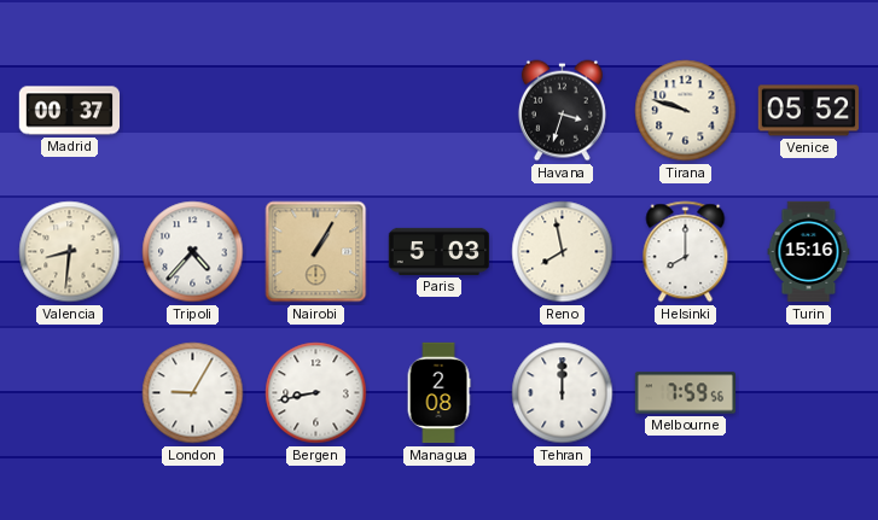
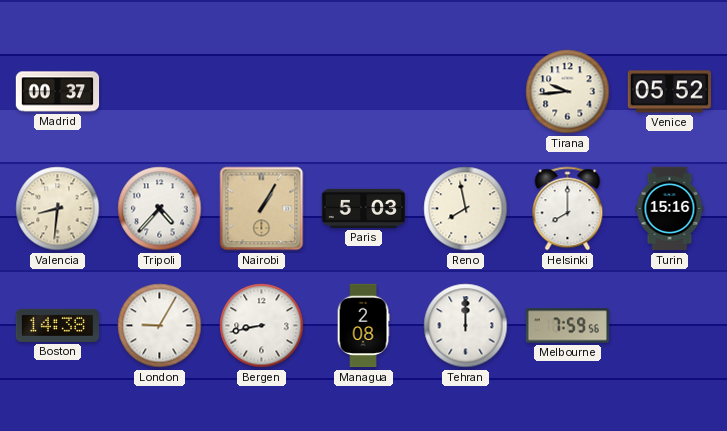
Havana: 3:33 -> none (562, 111)
Tirana: 9:48 -> 9:44 (568, 92)
Boston: none -> 14:38 (57, 325)
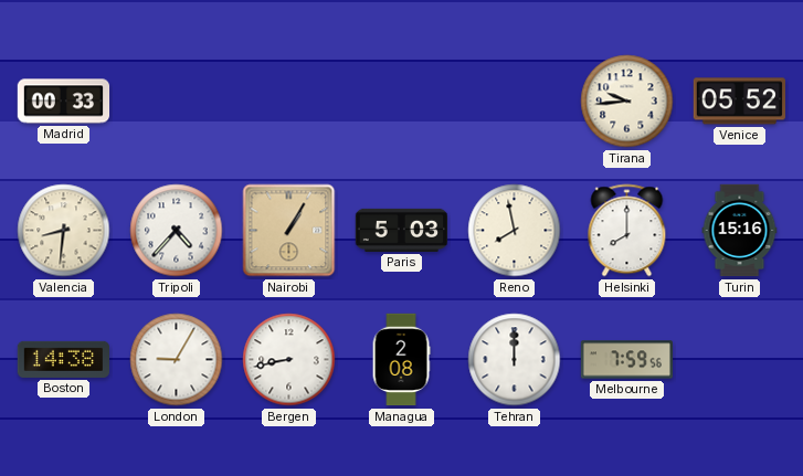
Madrid: 00:37 -> 00:33 (64, 102)
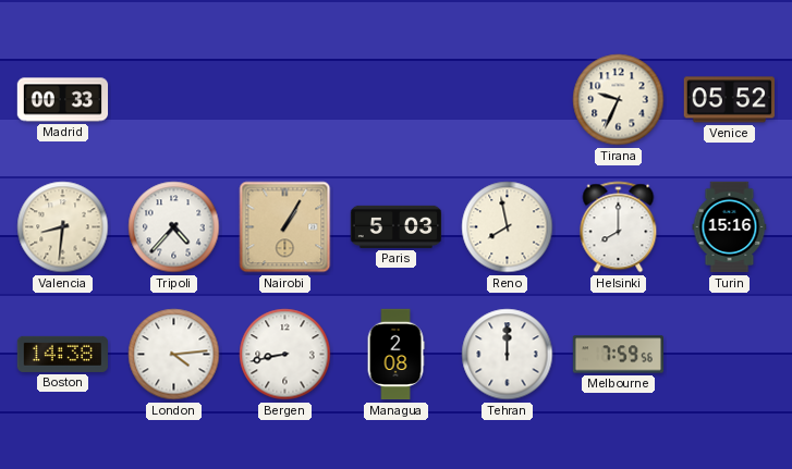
Tirana: 9:44 -> 9:34 (619, 100)
London: 9:05 -> 4:14 (174, 355)
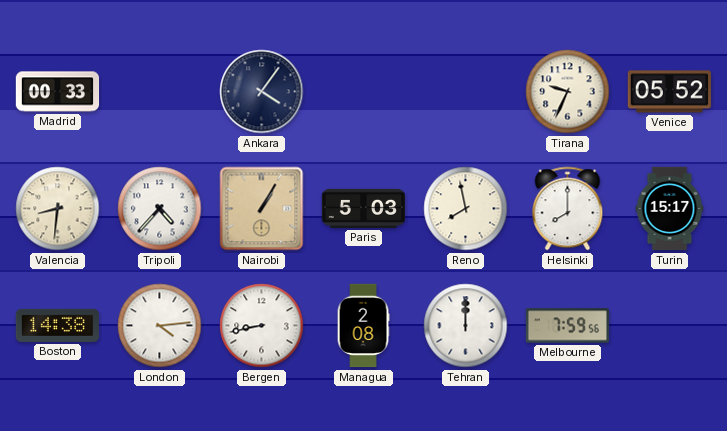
Ankara: none -> 4:06 (262, 92)
Turin: 15:16 -> 15:17 (670, 209)
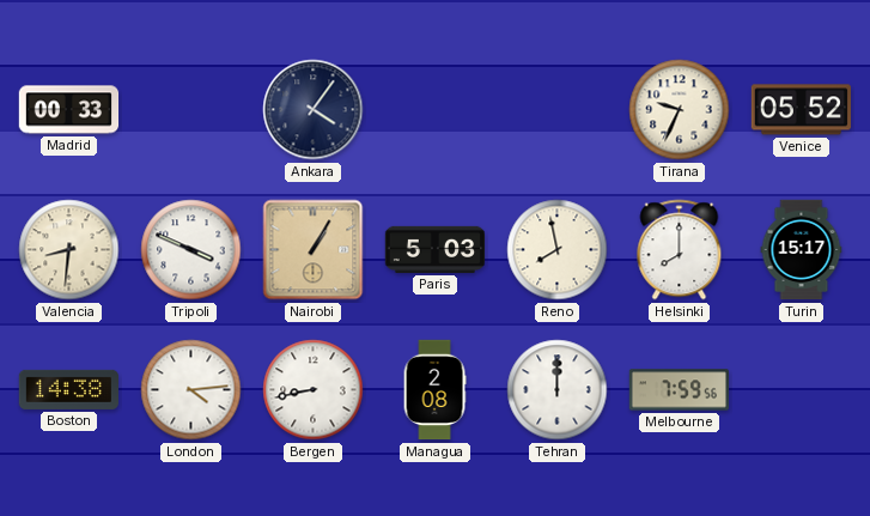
Tripoli: 4:37 -> 3:49 (191, 250)
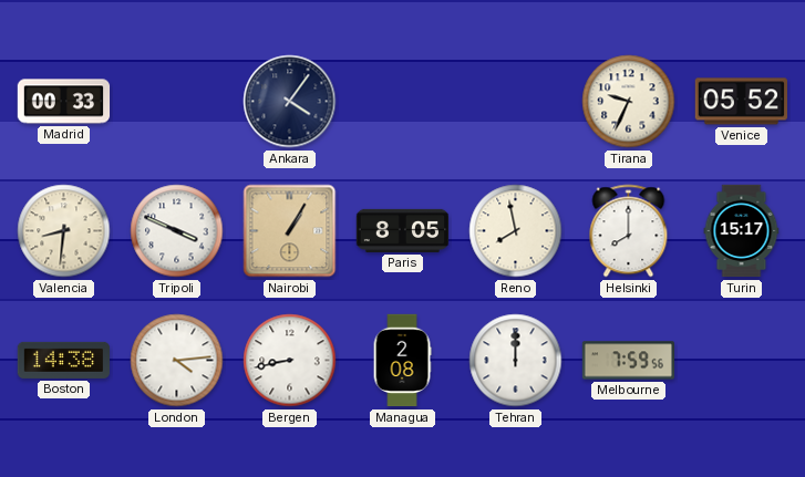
Paris: 5:03 -> 8:05 (403, 230)
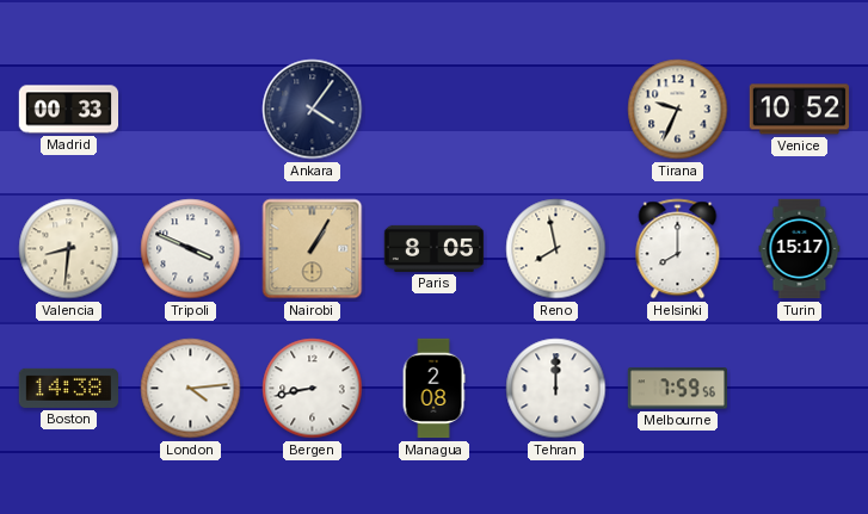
Venice: 05:52 -> 10:52 (799, 110)
